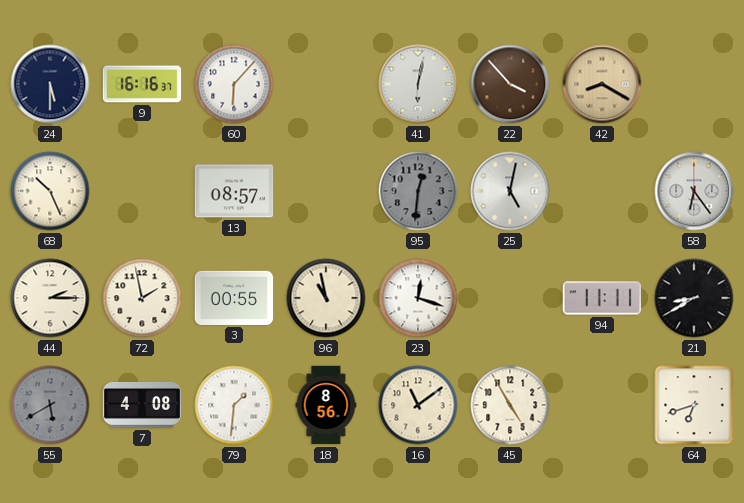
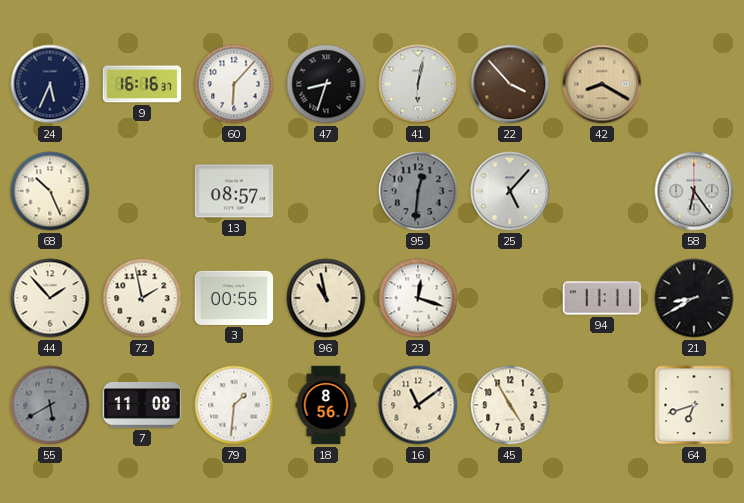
24: 5:30 -> 5:34 (50, 84)
47: none -> 8:33 (326, 84)
25: 5:02 -> 5:07 (510, 191)
44: 2:15 -> 1:53 (50, 298)
7: 4:08 -> 11:08 (142, 405)
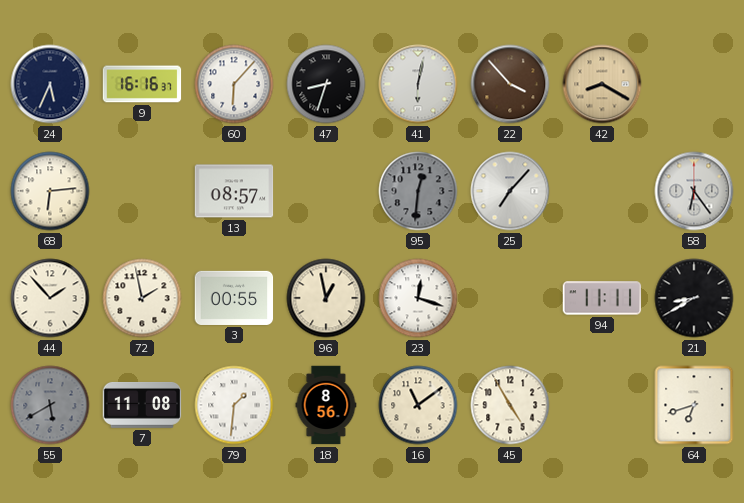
68: 10:26 -> 6:14 (50, 191)
25: 5:07 -> 7:07 (510, 191)
96: 10:58 -> 12:58 (326, 298)
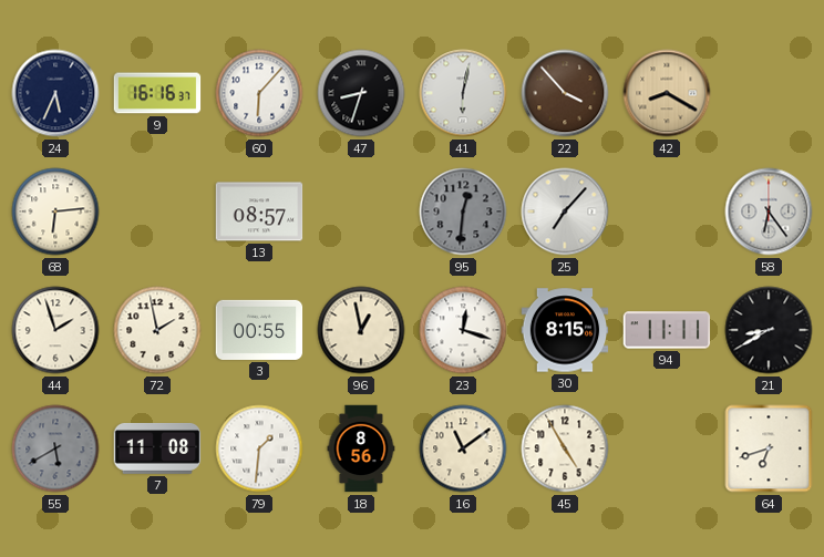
44: 1:53 -> 1:57 (55, 330)
30: none -> 8:15 (565, 330)
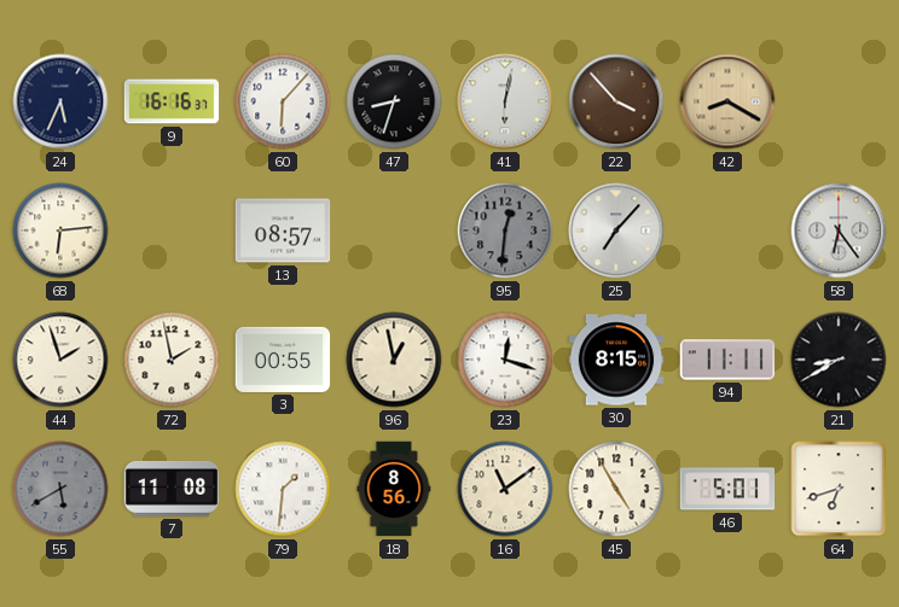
46: none -> 5:01 (727, 489)
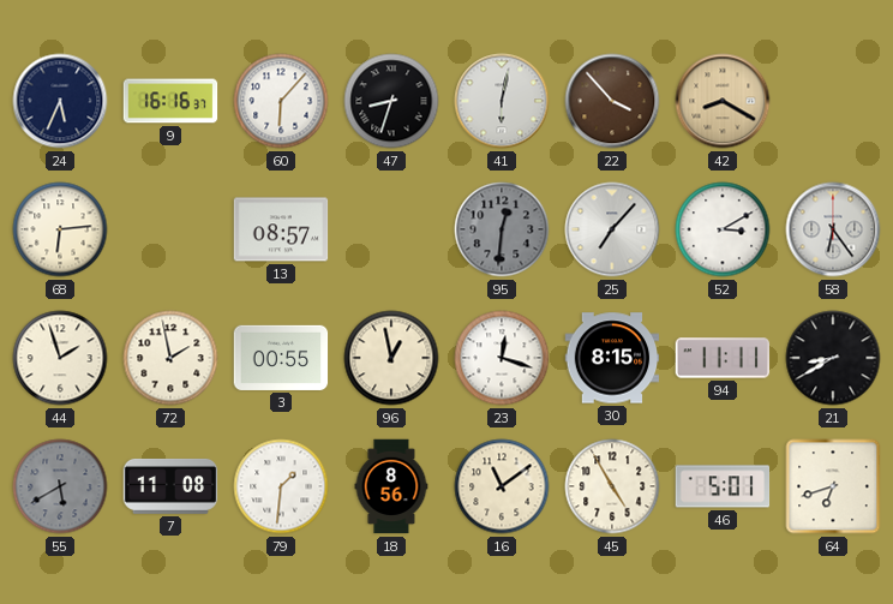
52: none -> 3:10 (723, 229)
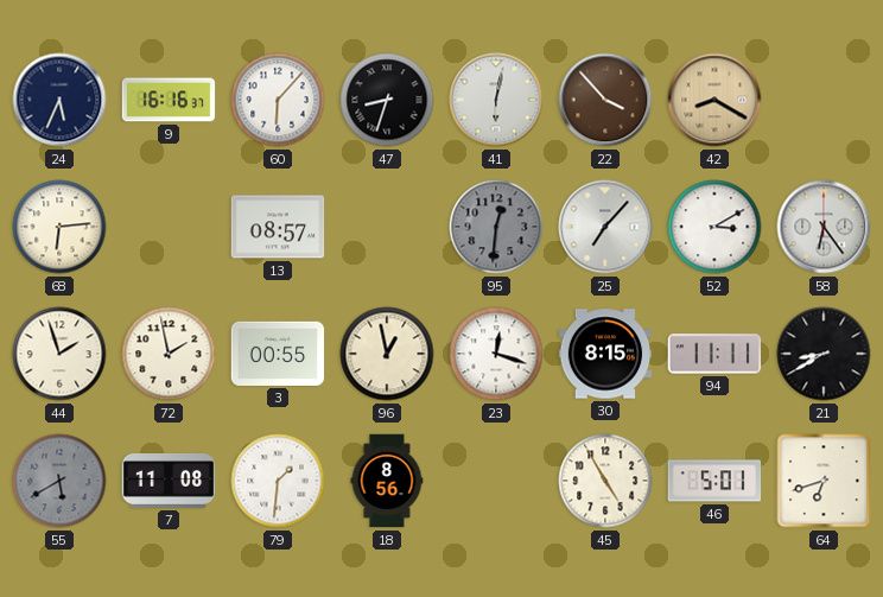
16: 11:09 -> none (502, 486)
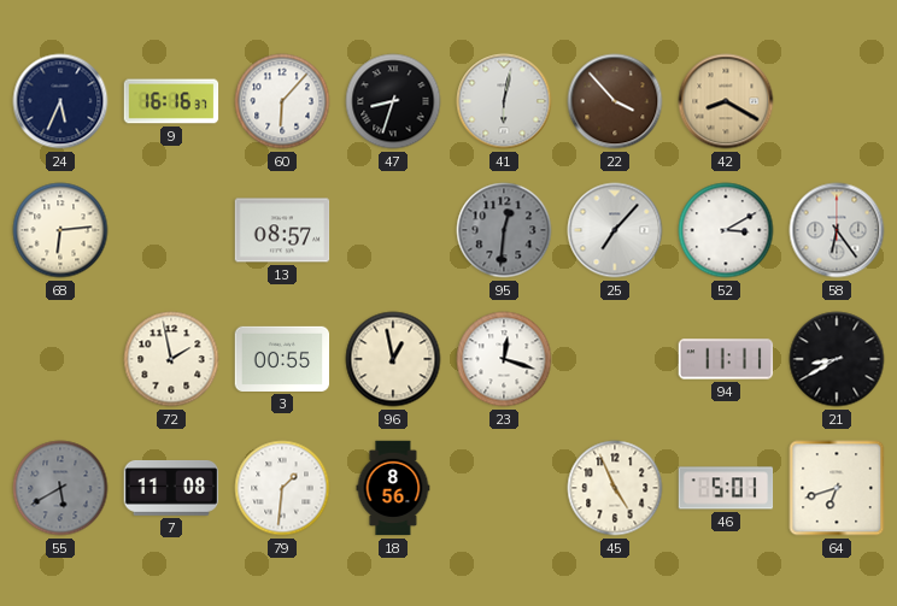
44: 1:57 -> none (59, 354)
30: 8:15 -> none (605, 354)
45: 4:55 -> 4:56 (615, 488)
